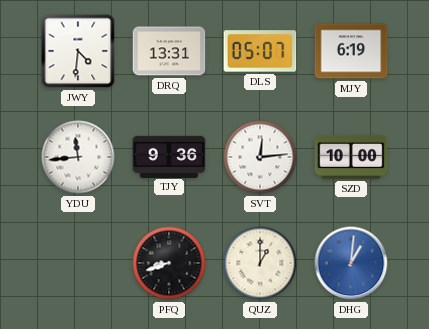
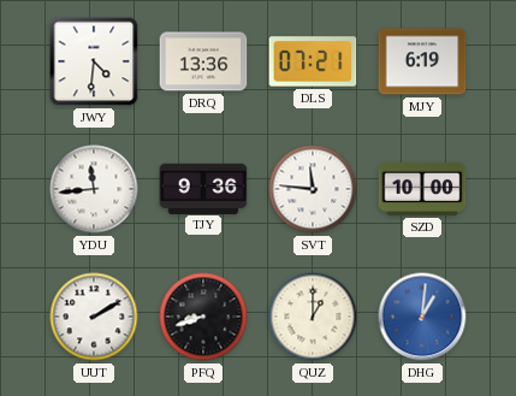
DRQ: 13:31 -> 13:36 (203, 61)
DLS: 05:07 -> 07:21 (313, 61)
SVT: 12:14 -> 11:46 (313, 189)
UUT: none -> 2:10 (94, 317)
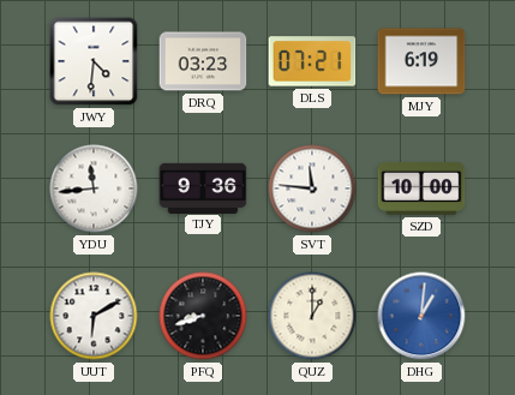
DRQ: 13:36 -> 03:23 (203, 61)
UUT: 2:10 -> 6:10 (94, 316)
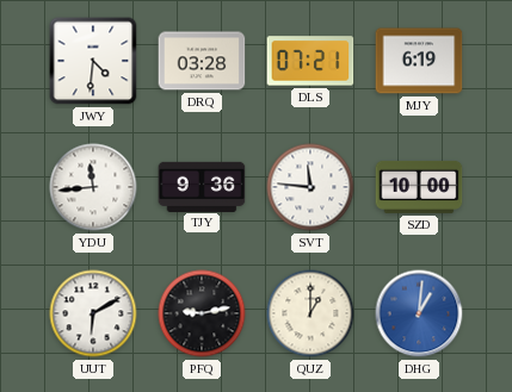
DRQ: 03:23 -> 03:28 (202, 61)
PFQ: 8:42 -> 9:13 (202, 313)
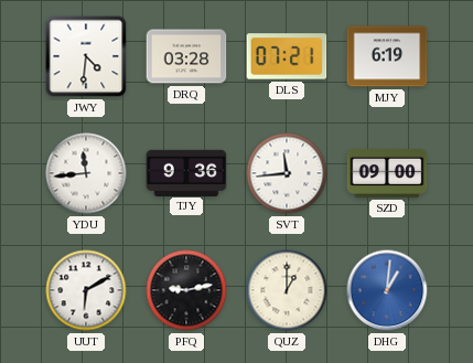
SVT: 11:46 -> 11:44 (287, 173)
SZD: 10:00 -> 09:00 (387, 173)
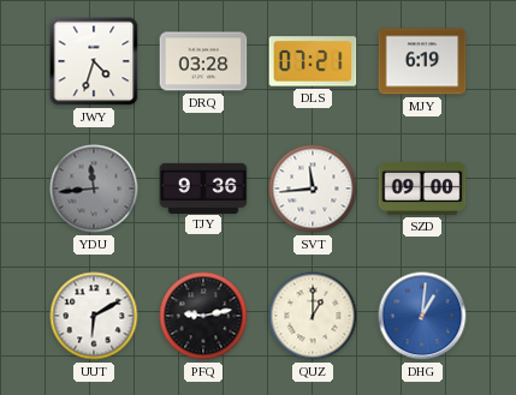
JWY: 4:31 -> 4:33 (94, 61)
YDU dial: white -> grey (94, 188)
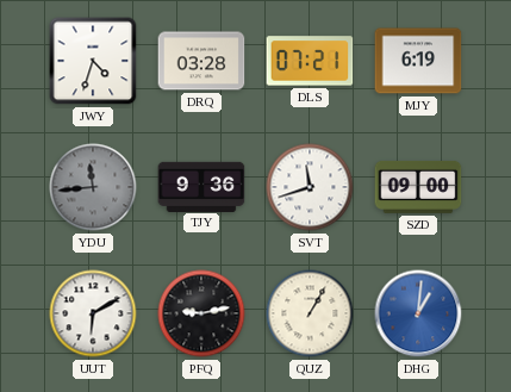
SVT: 11:44 -> 11:42 (310, 187)
QUZ: 1:00 -> 1:05 (310, 313)
